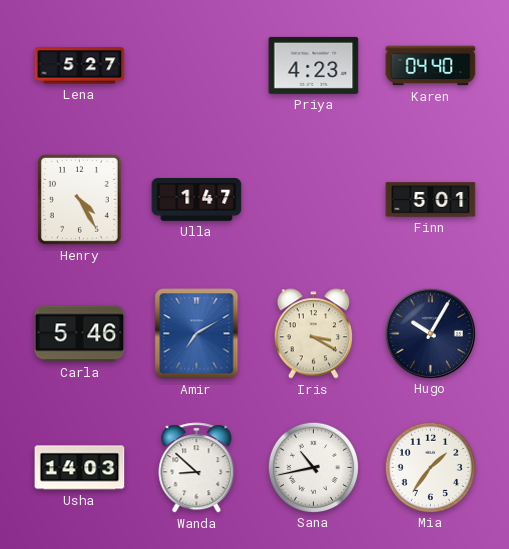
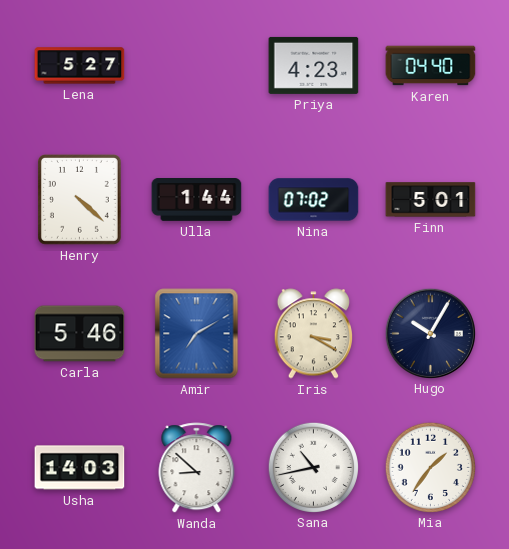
Henry: 4:25 -> 4:22 (79, 199)
Ulla: 1:47 -> 1:44 (197, 200)
Nina: none -> 07:02 (314, 200)
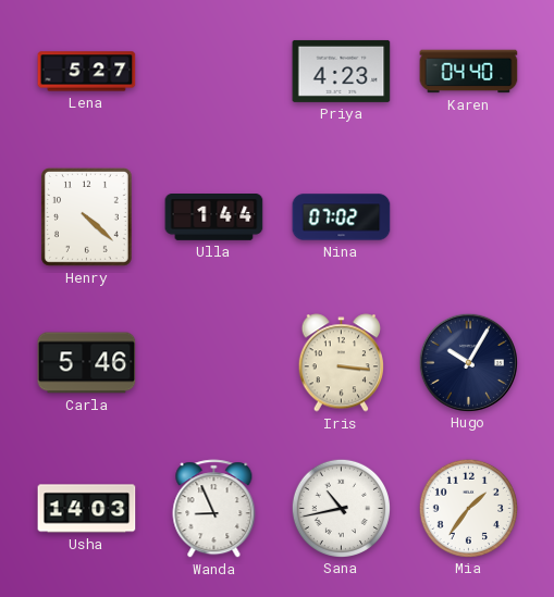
Finn: 5:01 -> none (431, 200)
Amir: 7:10 -> none (197, 334)
Iris: 3:20 -> 3:16 (341, 363)
Wanda: 8:52 -> 8:56 (214, 509)
